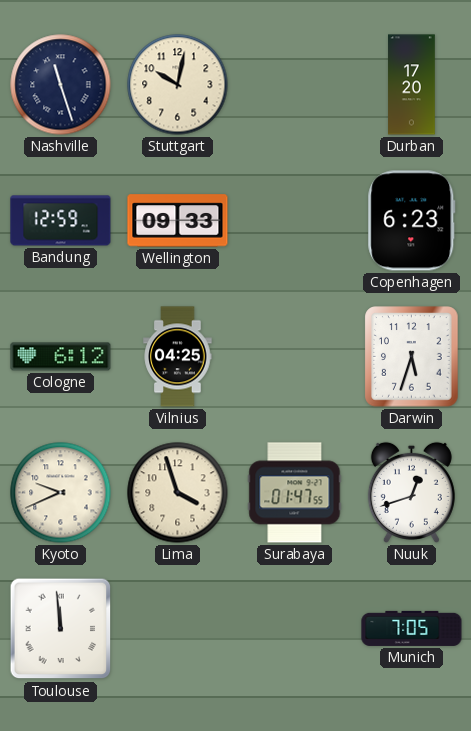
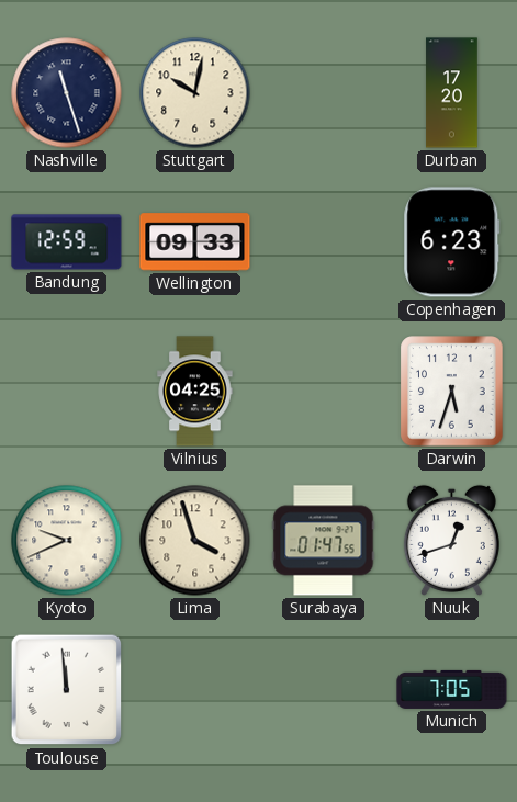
Cologne: 6:12 -> none (61, 357)
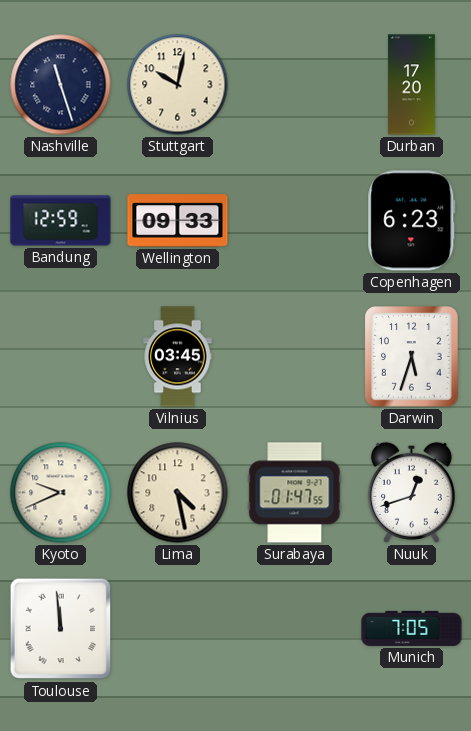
Vilnius: 04:25 -> 03:45 (178, 357)
Lima: 3:57 -> 4:28 (178, 493)
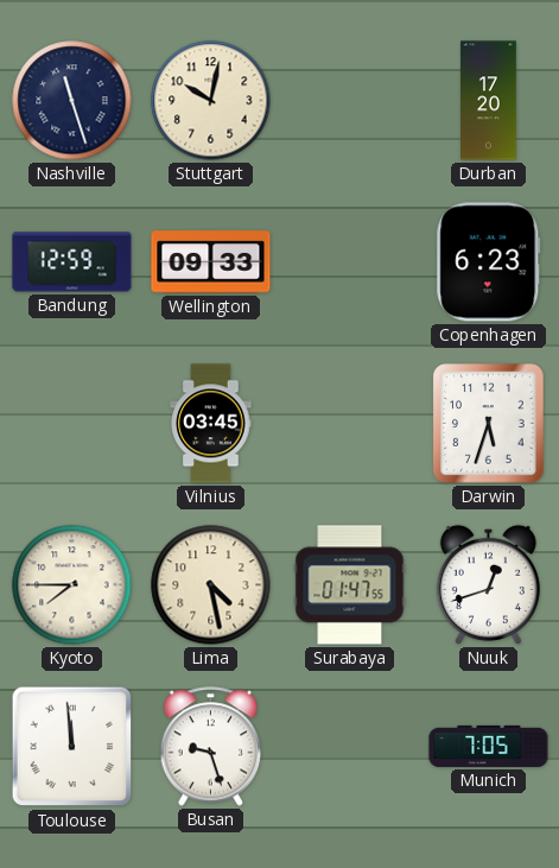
Kyoto: 9:41 -> 7:45 (72, 585)
Busan: none -> 9:27 (211, 747)
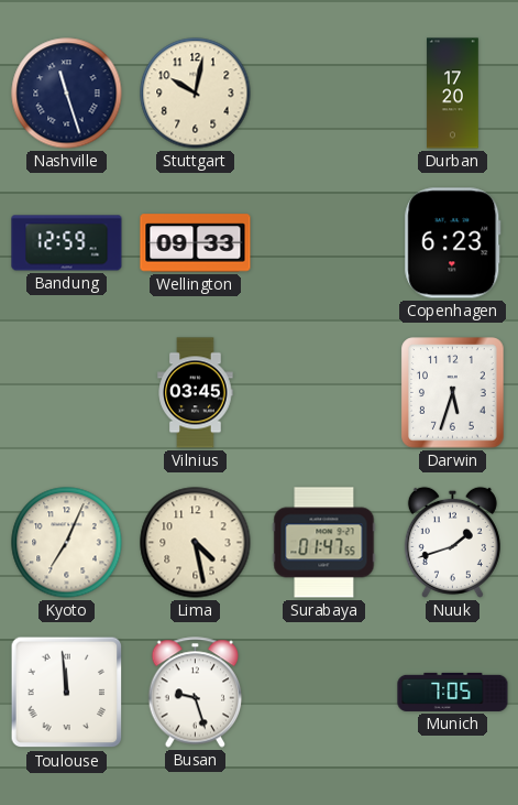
Kyoto: 7:45 -> 7:04 (67, 543)
Nuuk: 12:42 -> 1:42 (452, 542)
